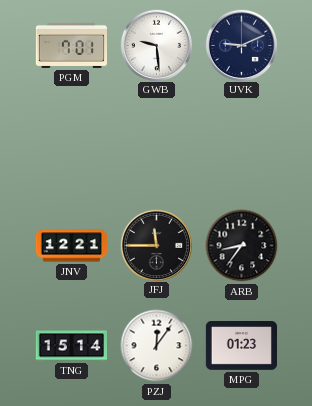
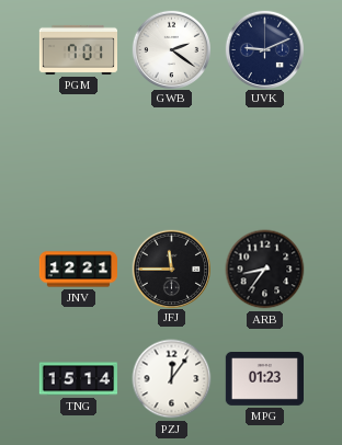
GWB: 9:29 -> 2:21 (171, 49)
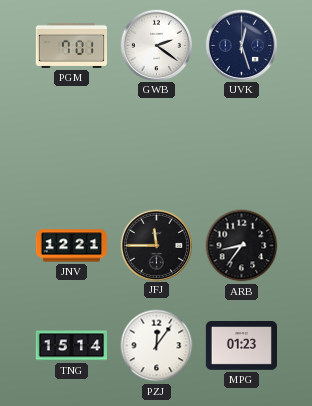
UVK: 9:11 -> 12:27 (241, 45)
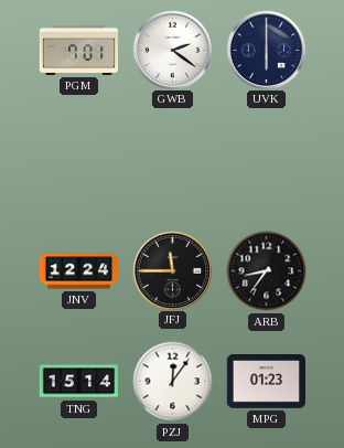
UVK: 12:27 -> 6:00 (266, 50)
JNV: 12:21 -> 12:24 (78, 271)
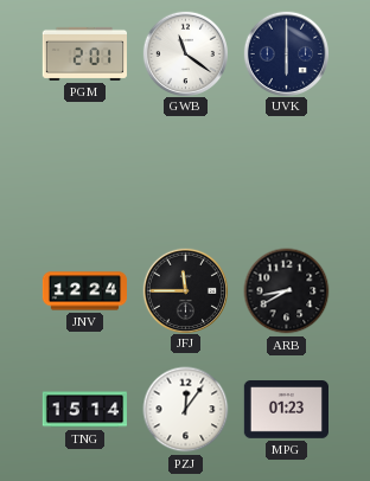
PGM: 7:01 -> 2:01 (84, 53)
GWB: 2:21 -> 11:21 (185, 53)
ARB: 8:36 -> 8:40 (287, 291)
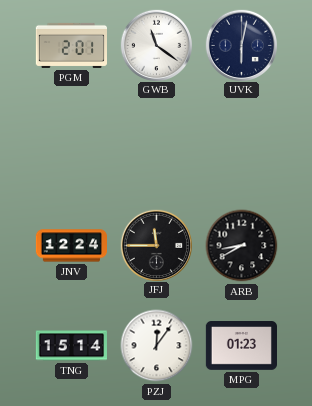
UVK: 6:00 -> 6:02 (241, 45)
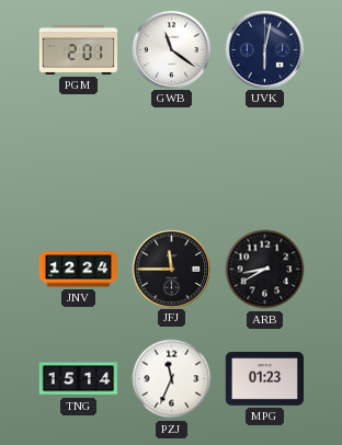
PZJ: 12:06 -> 11:34 (172, 379)
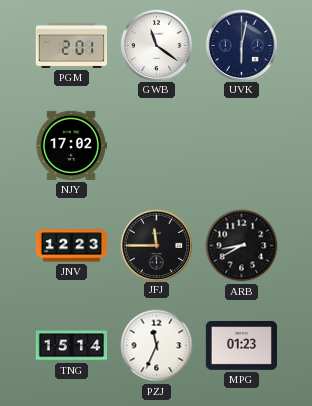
NJY: none -> 17:02 (71, 145)
JNV: 12:24 -> 12:23 (71, 246)
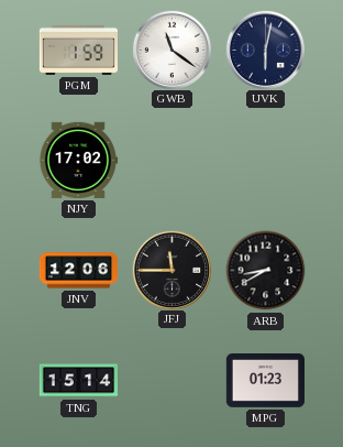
PGM: 2:01 -> 1:59 (78, 50)
JNV: 12:23 -> 12:06 (78, 271)
PZJ: 11:34 -> none (157, 346)
